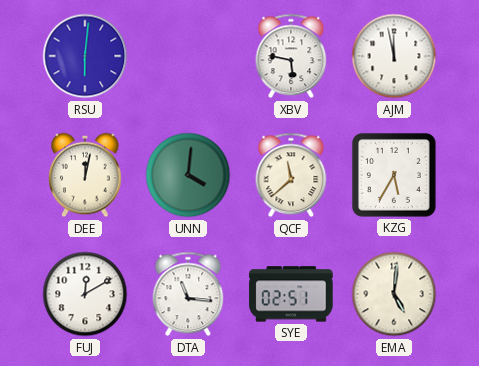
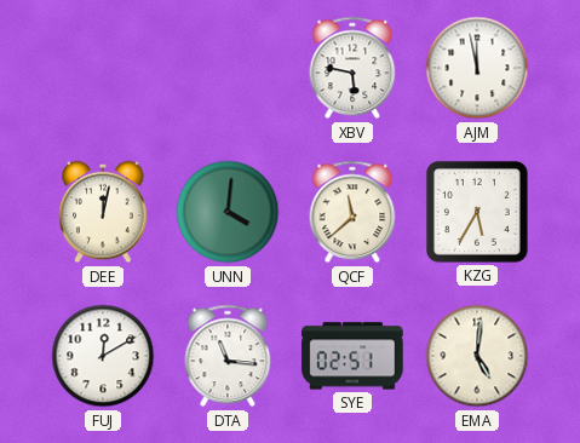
RSU: 6:01 -> none (85, 56)
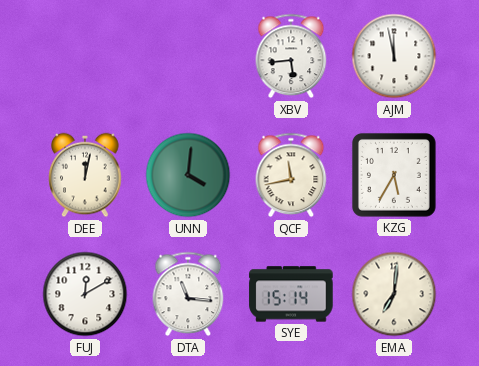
XBV: 5:47 -> 5:44 (291, 56)
QCF: 11:38 -> 11:43 (291, 175)
SYE: 02:51 -> 15:14 (291, 294)
EMA: 5:01 -> 7:01 (394, 294)
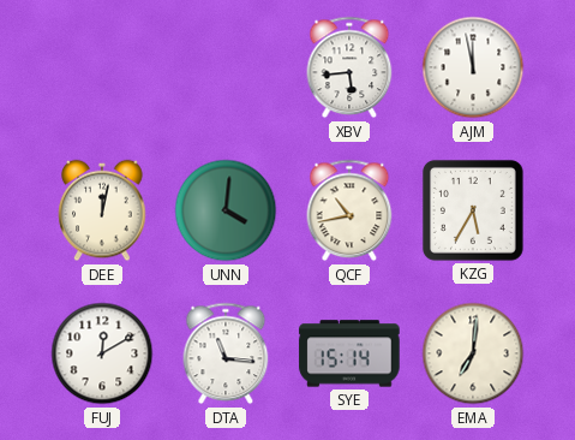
QCF: 11:43 -> 10:43 (349, 210)
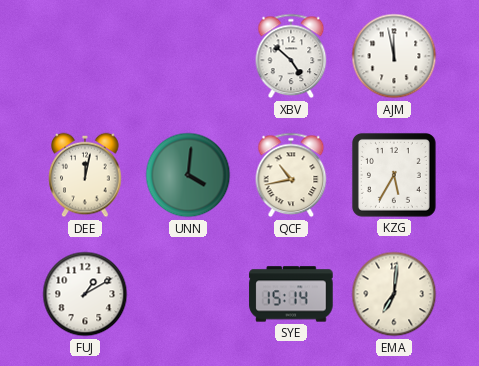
XBV: 5:44 -> 4:52 (291, 56)
FUJ: 12:10 -> 1:10 (85, 294)
DTA: 11:16 -> none (226, 353)
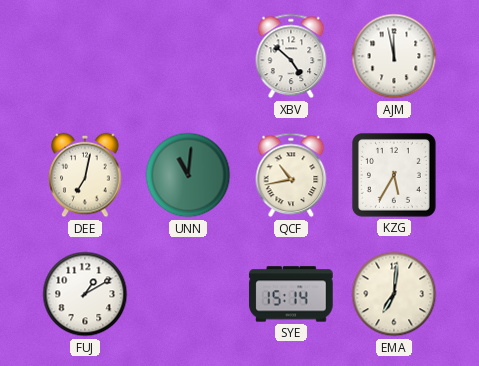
DEE: 12:02 -> 7:02 (85, 175)
UNN: 4:01 -> 11:01 (188, 175)
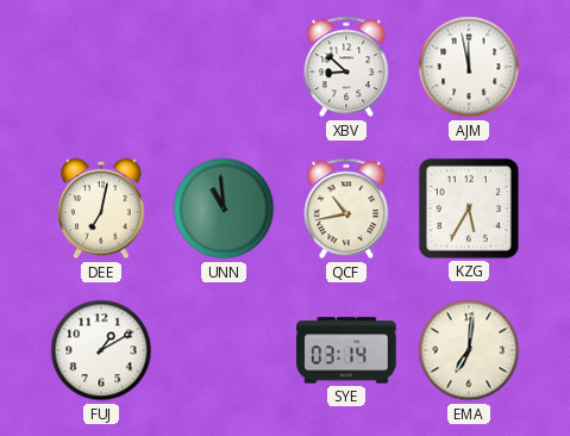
XBV: 4:52 -> 8:52 (346, 67)
UNN: 11:01 -> 10:59 (224, 208)
SYE: 15:14 -> 03:14 (346, 350)
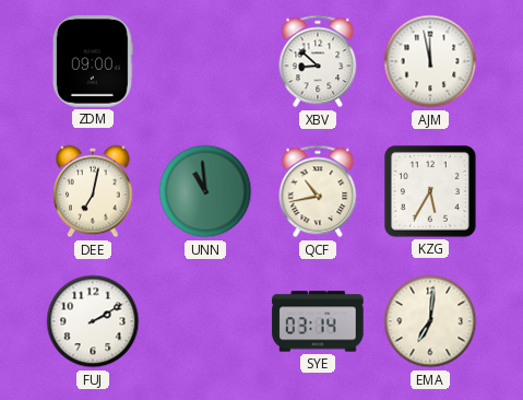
ZDM: none -> 09:00 (93, 61)
FUJ: 1:10 -> 2:10 (93, 321)
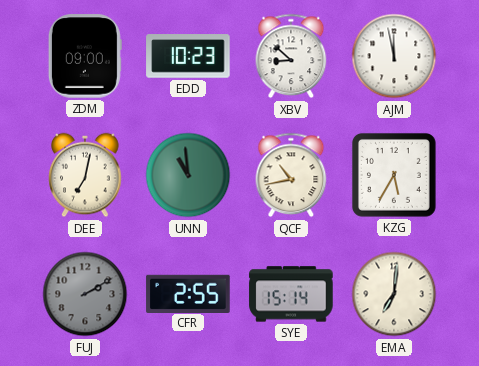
EDD: none -> 10:23 (188, 56)
FUJ dial: white -> grey (85, 294)
CFR: none -> 2:55 (188, 293)
SYE: 03:14 -> 15:14 (291, 294)
